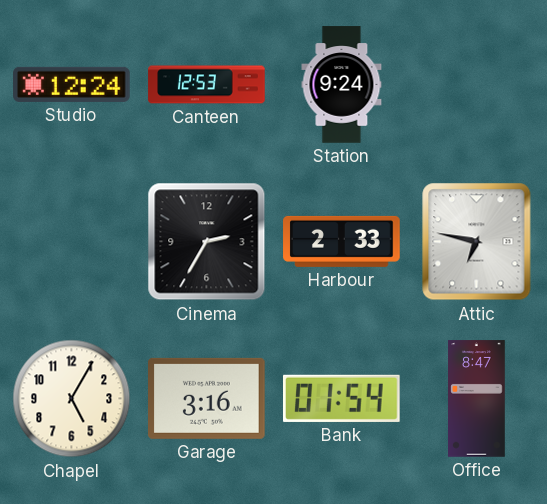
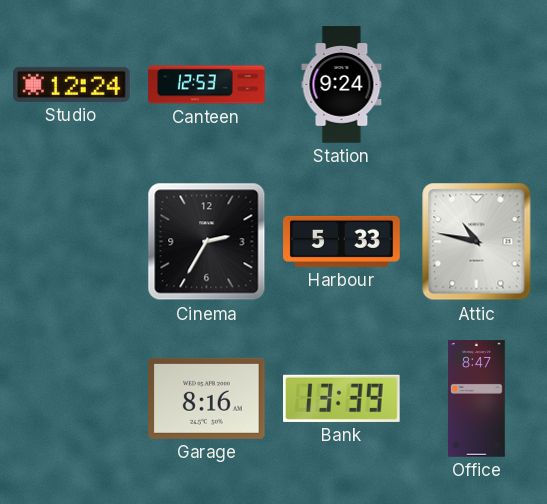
Harbour: 2:33 -> 5:33 (342, 241)
Attic: 6:47 -> 10:47 (477, 242)
Chapel: 5:05 -> none (72, 399)
Garage: 3:16 -> 8:16 (207, 398)
Bank: 01:54 -> 13:39 (342, 398)
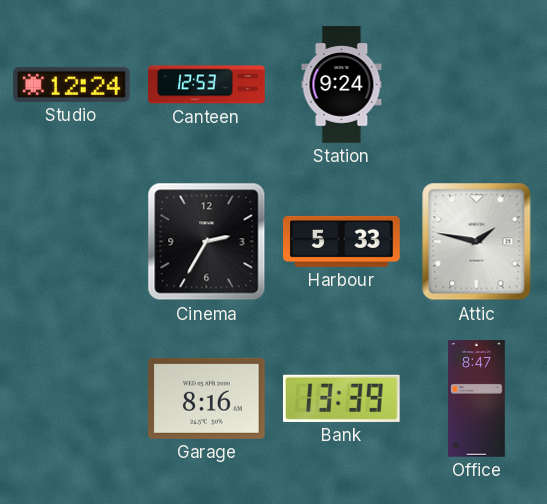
Attic: 10:47 -> 1:47 (477, 242)
